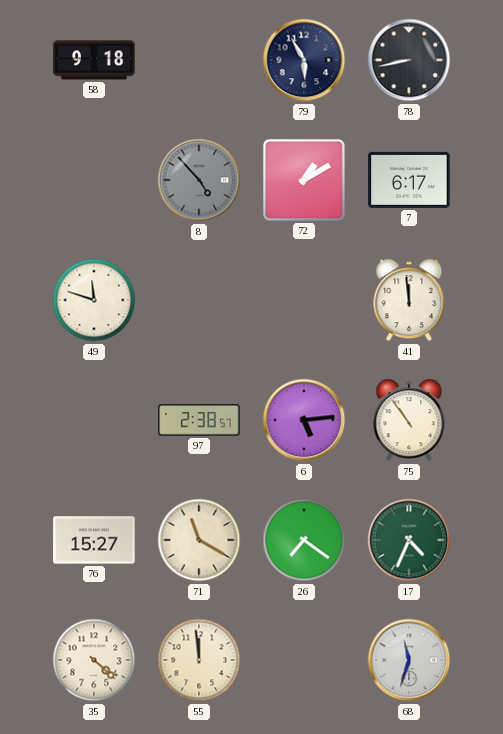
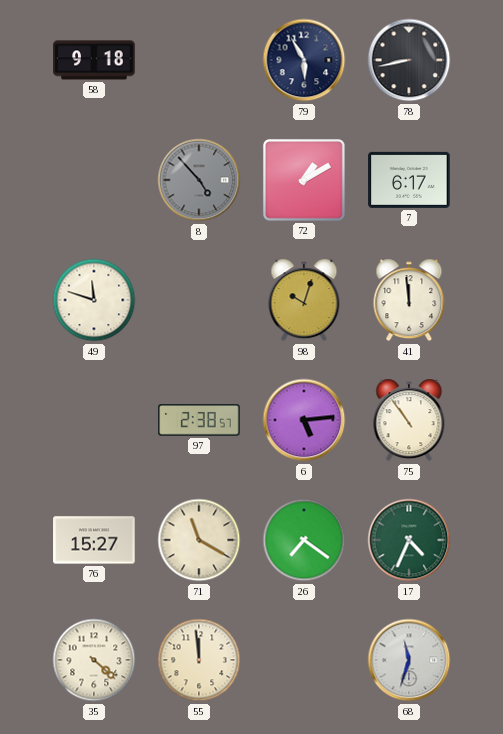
98: none -> 10:03 (304, 300)
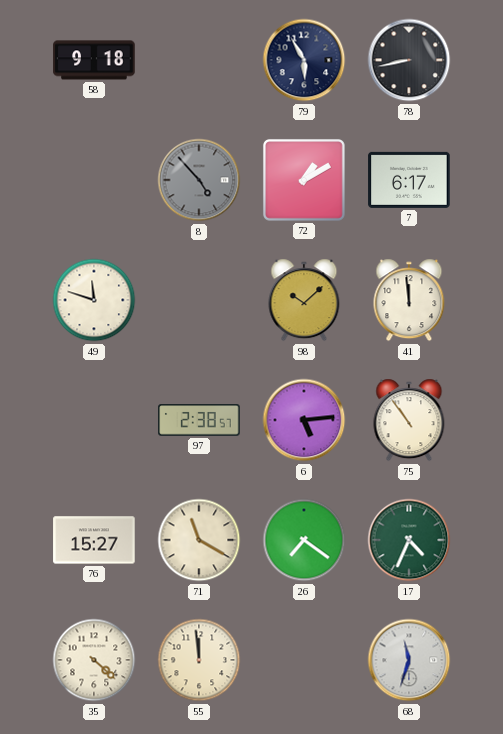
98: 10:03 -> 10:08 (304, 300)
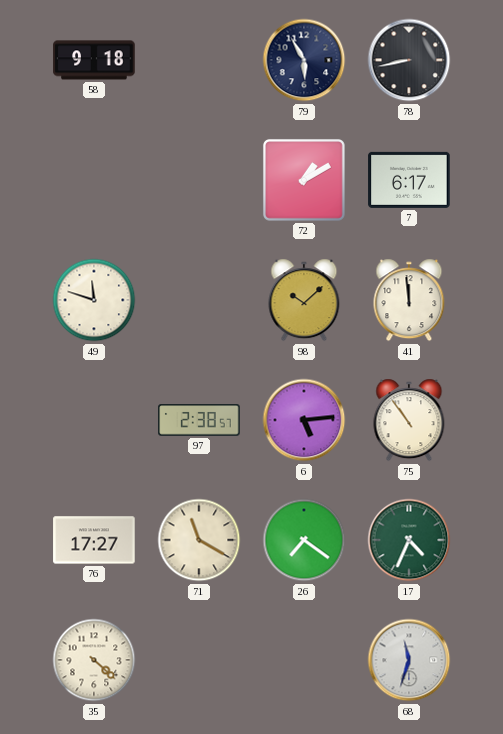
8: 4:53 -> none (199, 180)
76: 15:27 -> 17:27 (94, 540)
55: 11:59 -> none (199, 660)
